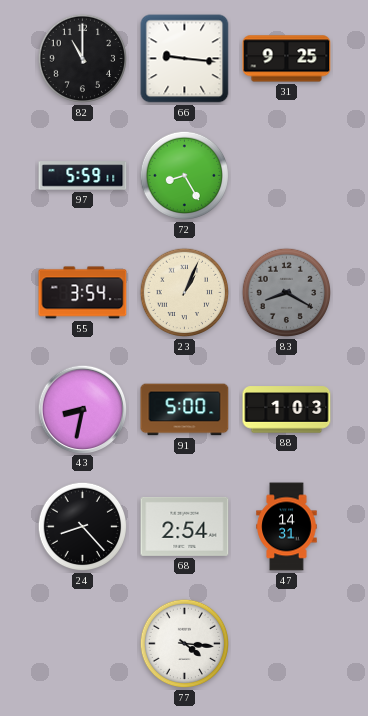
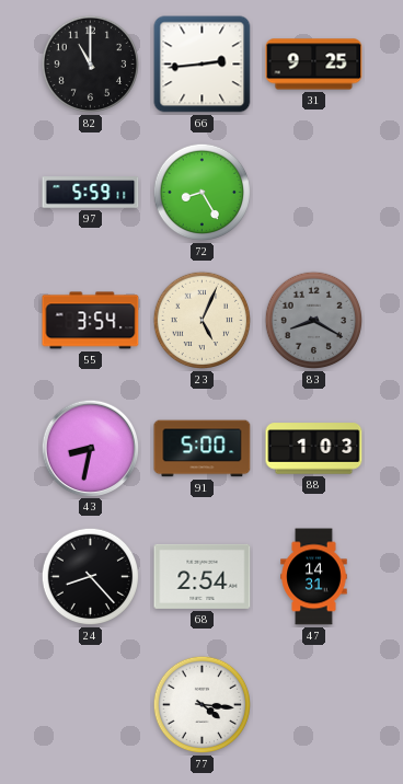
66: 9:16 -> 2:44 (203, 65)
23: 1:04 -> 5:04 (203, 321)
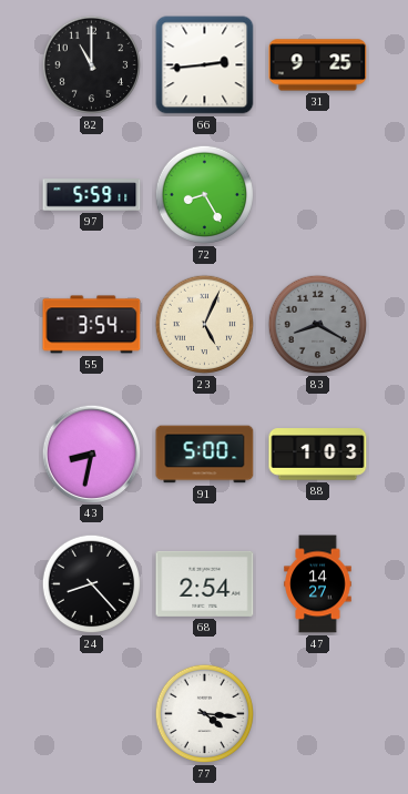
47: 14:31 -> 14:27 (318, 584)
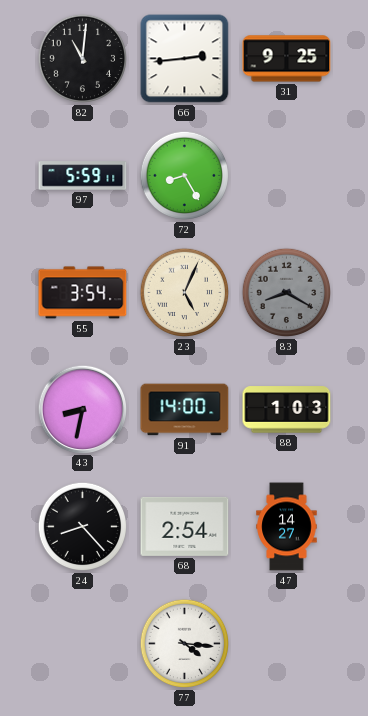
82: 11:00 -> 11:01 (83, 59)
91: 5:00 -> 14:00 (185, 410)
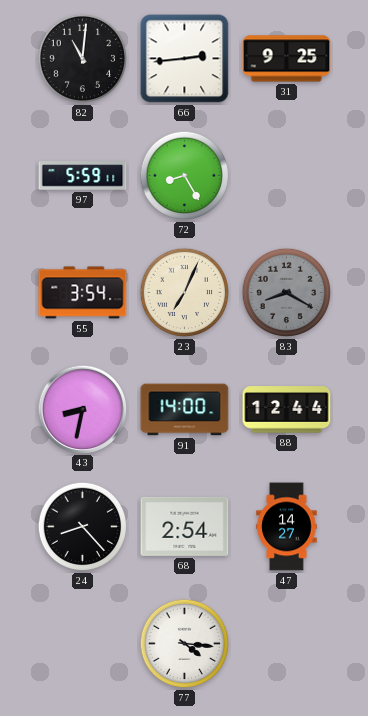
23: 5:04 -> 7:04 (185, 293)
88: 1:03 -> 12:44 (287, 410)
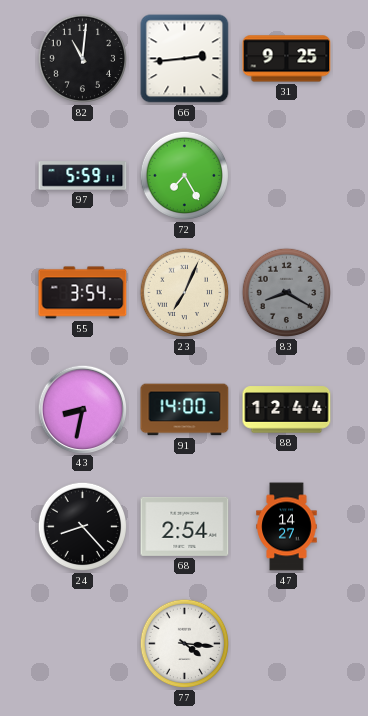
72: 8:25 -> 7:25 (185, 176)
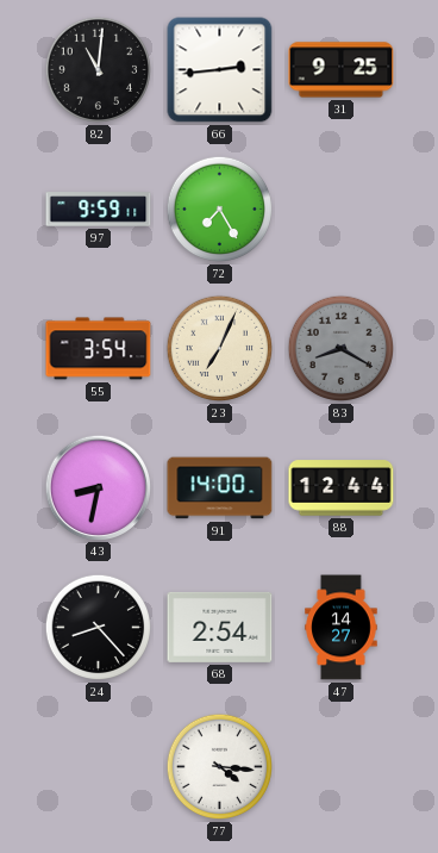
97: 5:59 -> 9:59 (99, 210)
